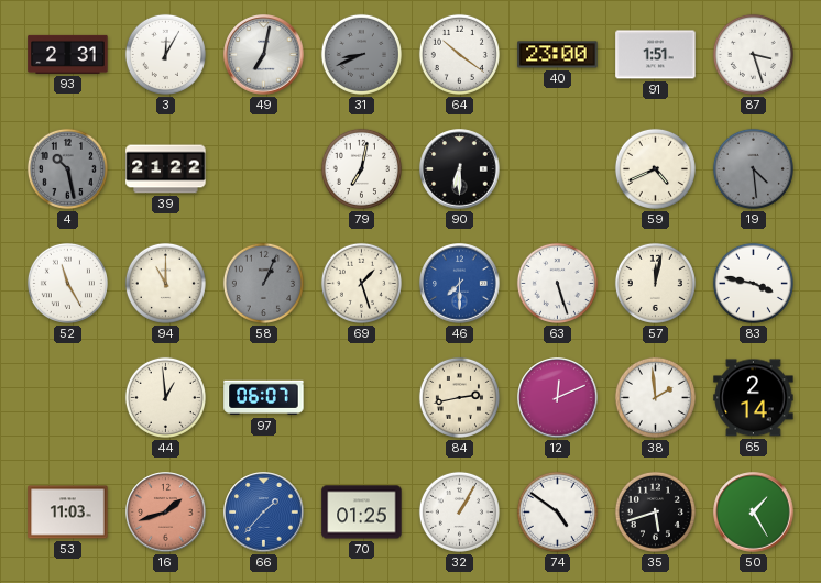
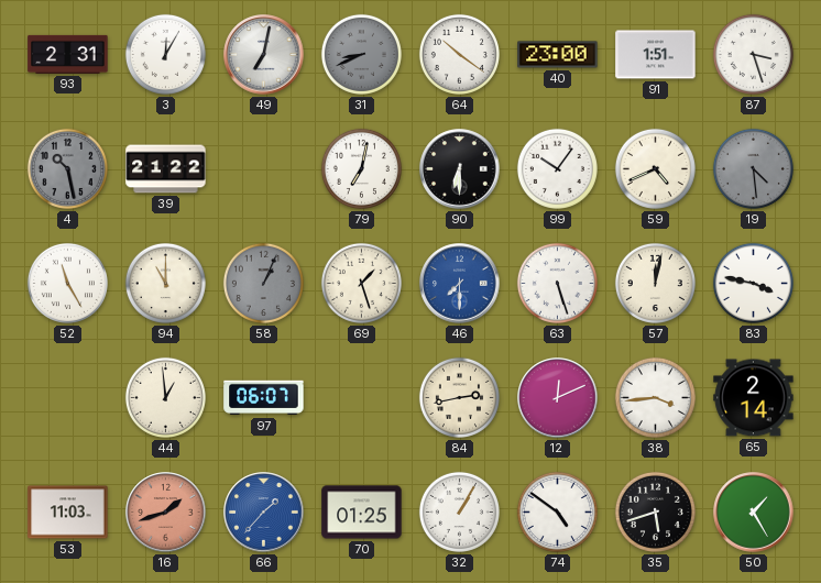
99: none -> 10:06 (557, 168)
38: 1:59 -> 3:44 (655, 397)
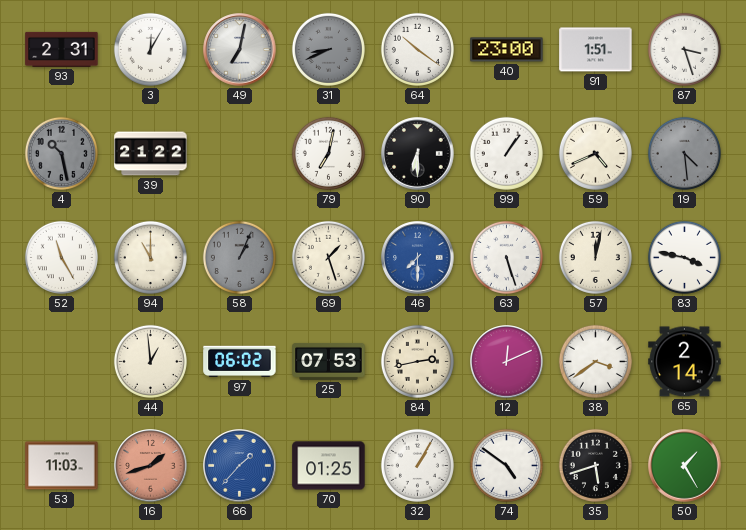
99: 10:06 -> 1:06 (506, 153)
97: 06:07 -> 06:02 (240, 362)
25: none -> 07:53 (329, 361)
38: 3:44 -> 3:39 (595, 361)
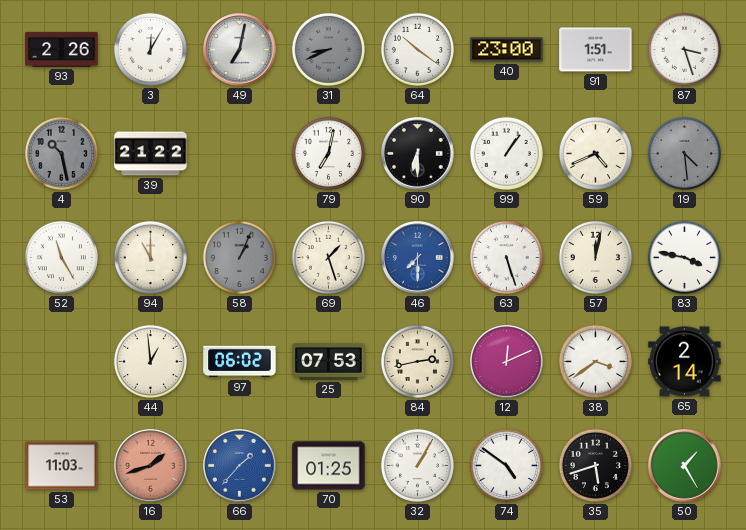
93: 2:31 -> 2:26 (62, 49)
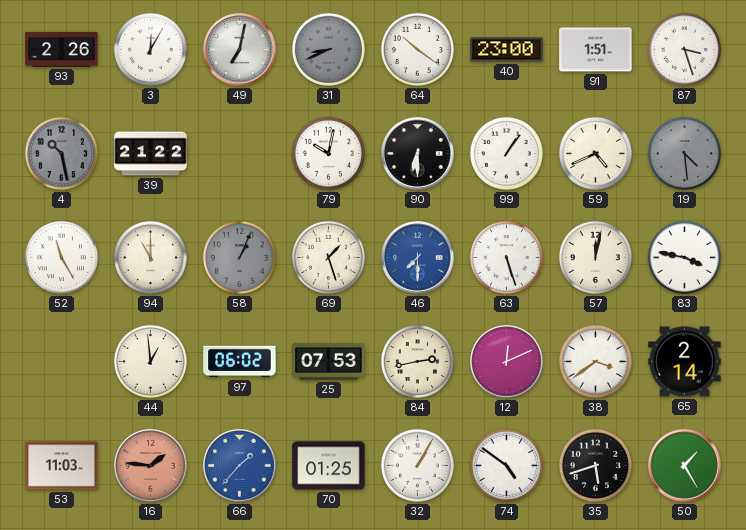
79: 7:02 -> 10:02 (328, 153)
16: 1:42 -> 1:46 (151, 466)
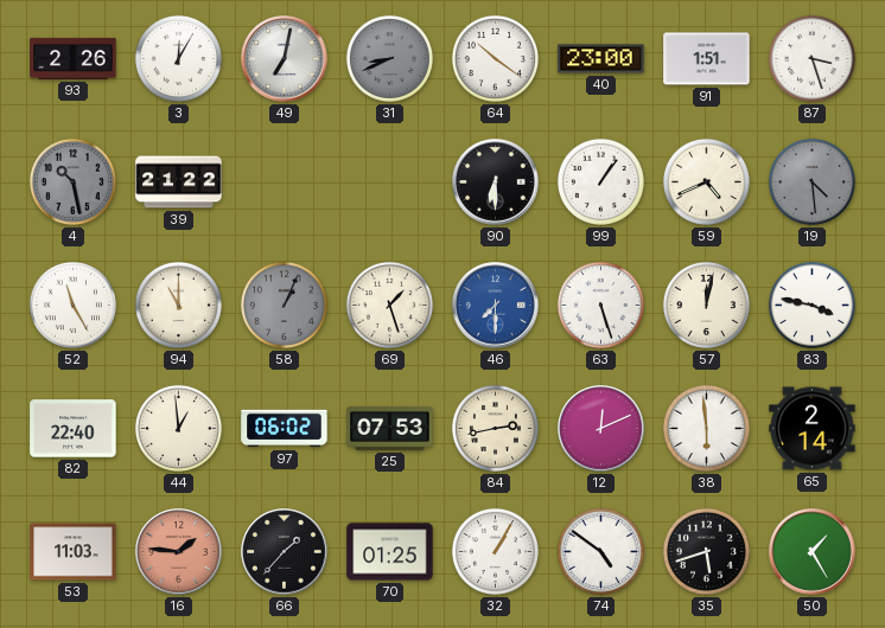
79: 10:02 -> none (328, 153)
82: none -> 22:40 (74, 429)
38: 3:39 -> 5:59 (706, 428)
66 dial: blue -> black (285, 552)
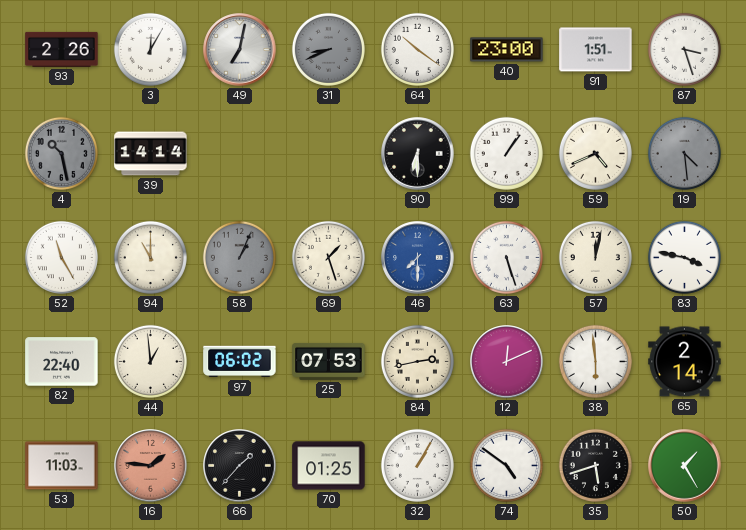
39: 21:22 -> 14:14 (151, 154)
